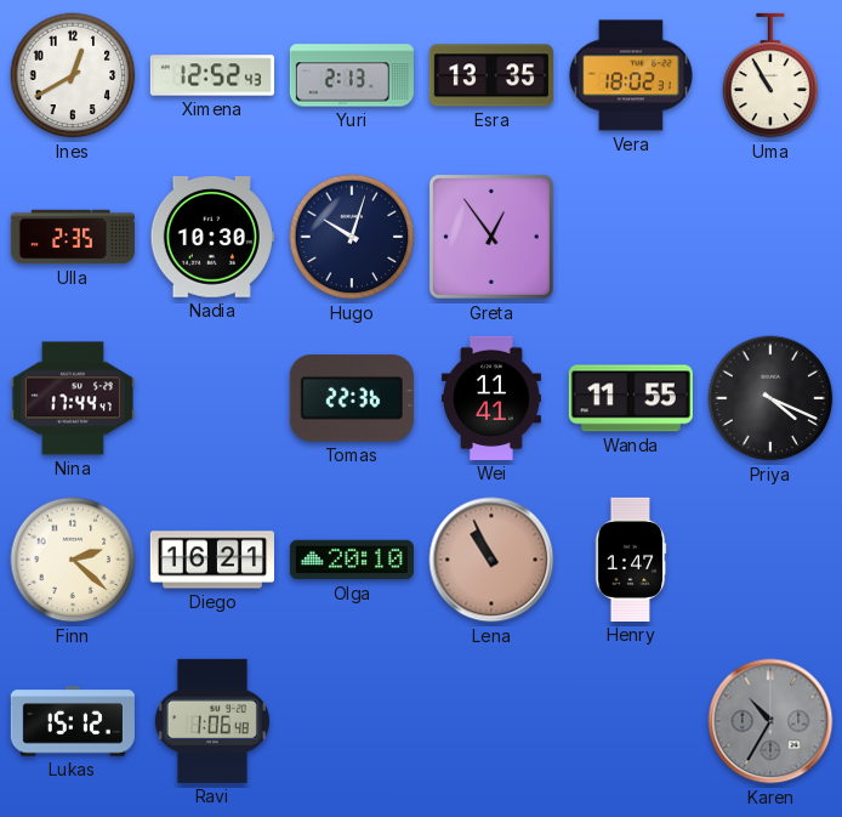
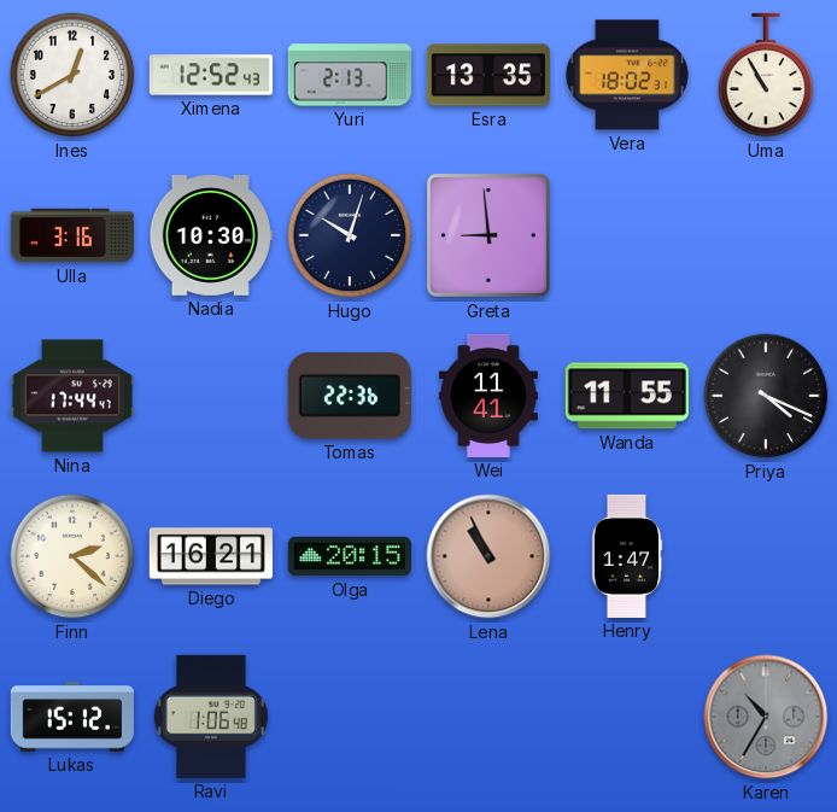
Ulla: 2:35 -> 3:16 (72, 235)
Greta: 12:54 -> 8:59 (488, 235)
Olga: 20:10 -> 20:15 (350, 556)
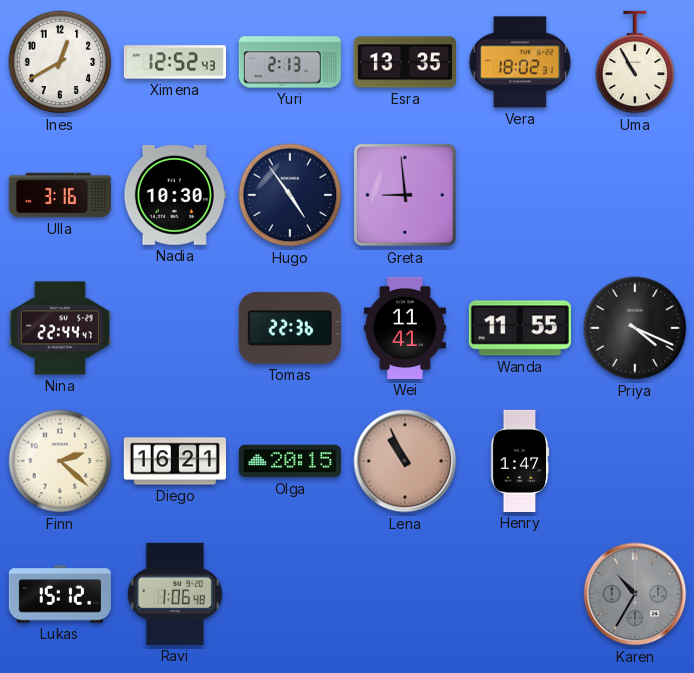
Hugo: 10:03 -> 4:54 (290, 195)
Nina: 17:44 -> 22:44 (60, 328)
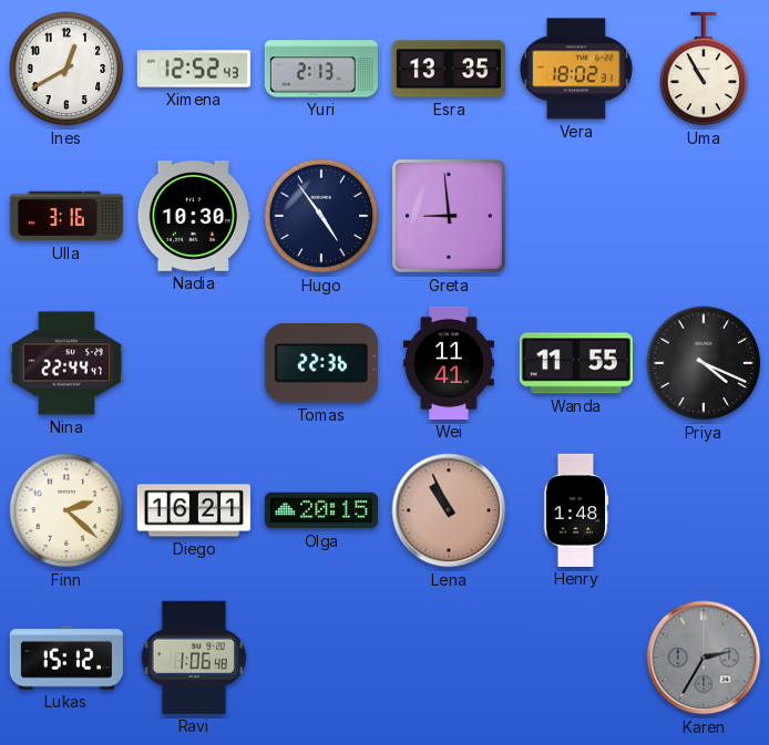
Henry: 1:47 -> 1:48 (576, 510)
Karen: 10:35 -> 2:35 (704, 658)
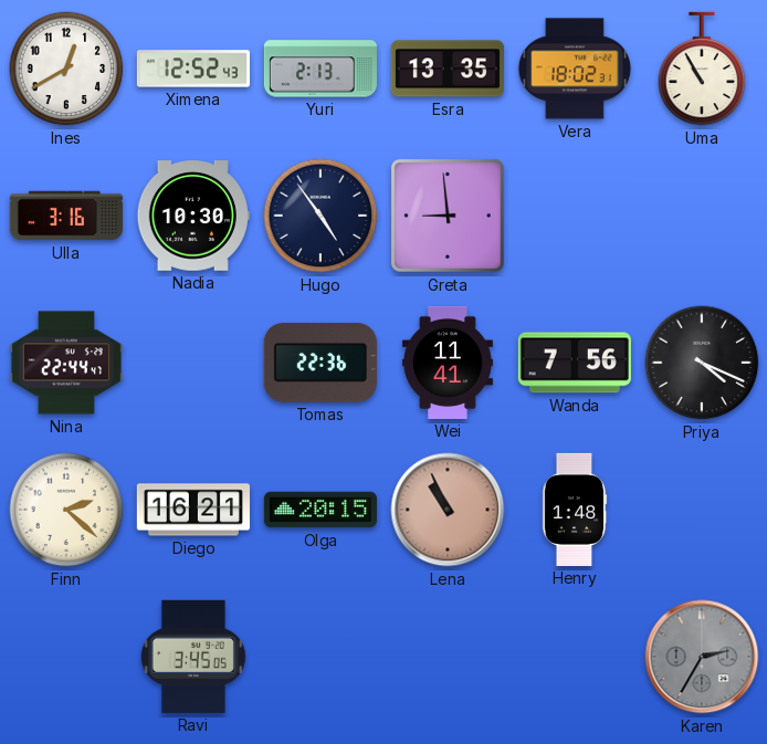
Wanda: 11:55 -> 7:56 (575, 363)
Lukas: 15:12 -> none (66, 658)
Ravi: 1:06 -> 3:45 (193, 657)
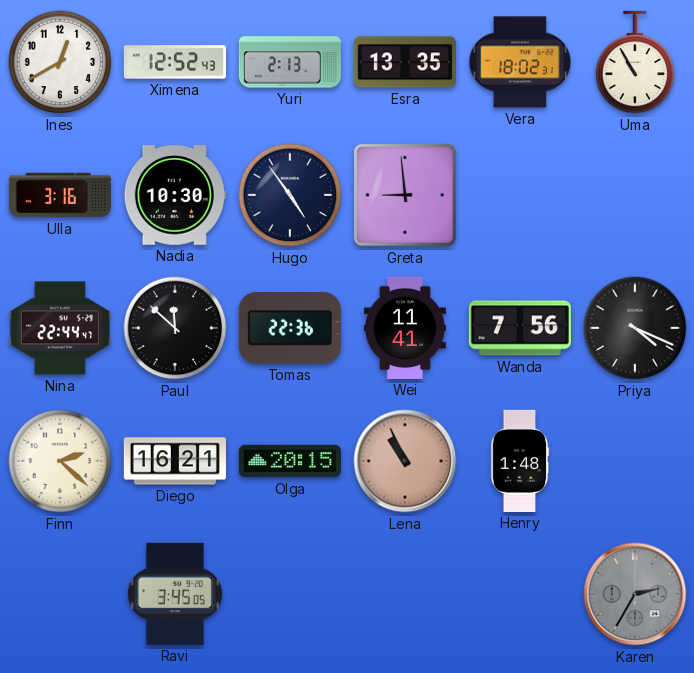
Paul: none -> 11:52 (175, 328)
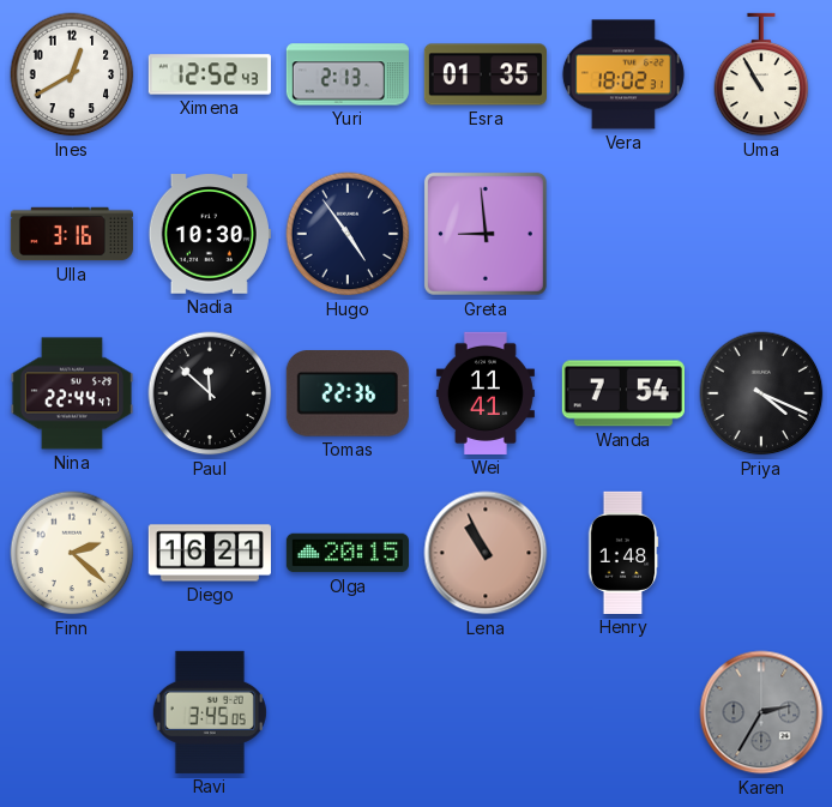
Esra: 13:35 -> 01:35 (486, 74)
Wanda: 7:56 -> 7:54 (623, 393)
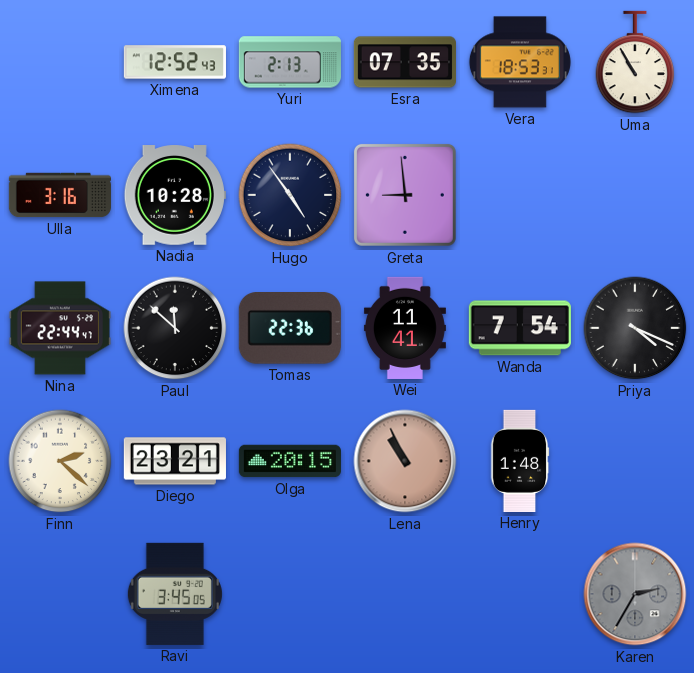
Ines: 12:40 -> none (72, 74)
Esra: 01:35 -> 07:35 (405, 62)
Vera: 18:02 -> 18:53 (520, 62)
Nadia: 10:30 -> 10:28 (175, 195)
Diego: 16:21 -> 23:21 (175, 461)
